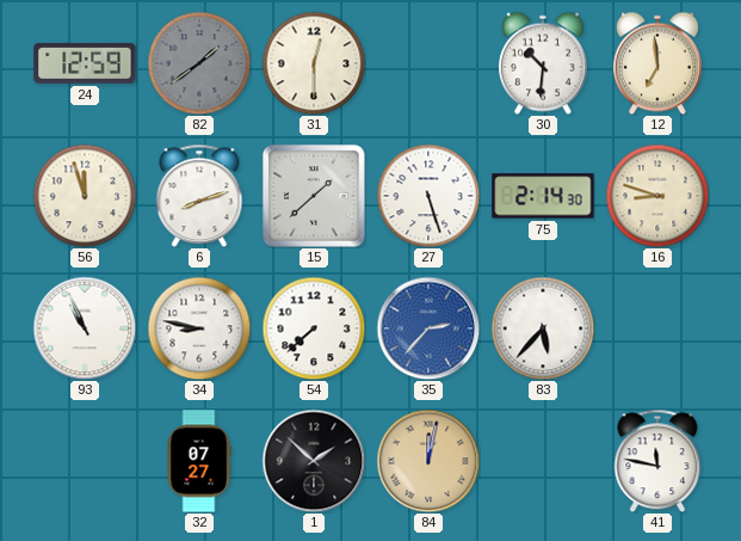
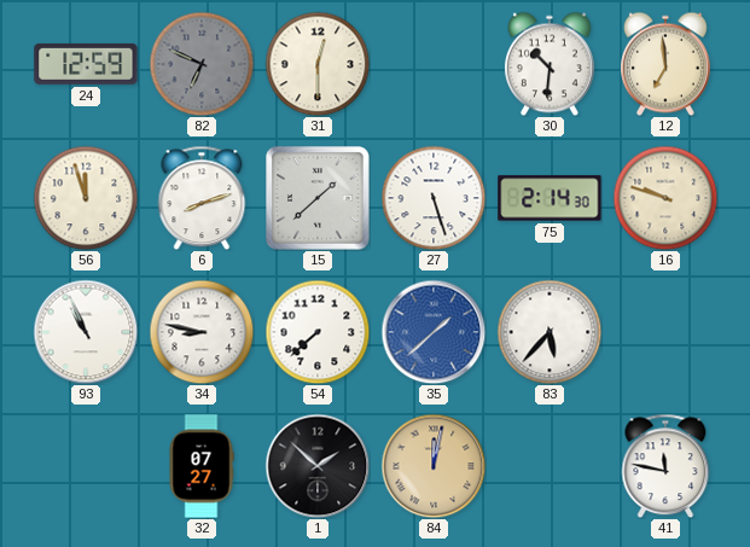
82: 1:39 -> 6:49 (202, 64)
16: 8:48 -> 9:48 (665, 198)
35: 2:37 -> 1:38 (434, 332)
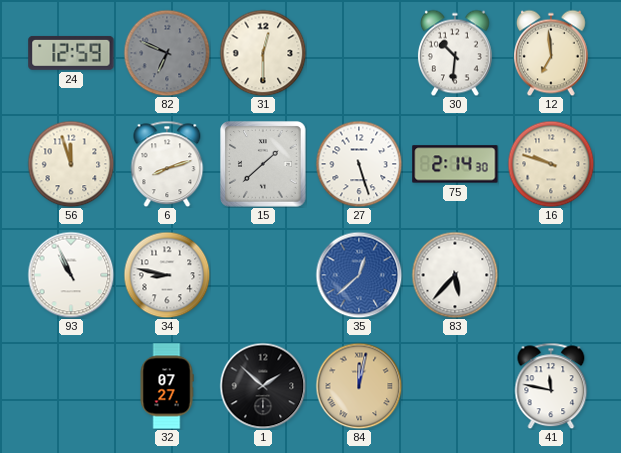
54: 7:38 -> none (318, 332)
35: 1:38 -> 12:38 (359, 275)
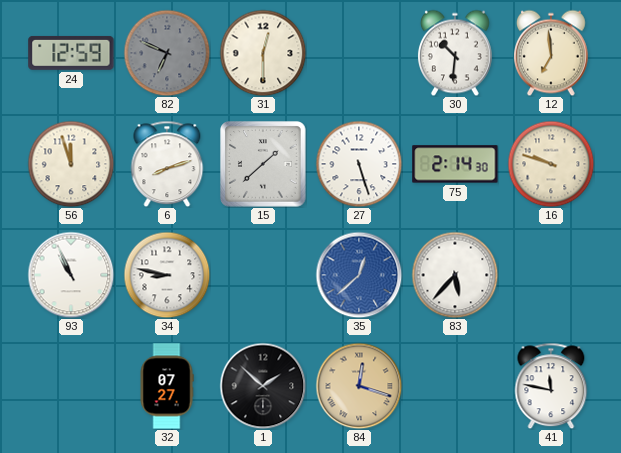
84: 12:02 -> 12:18 (359, 386)
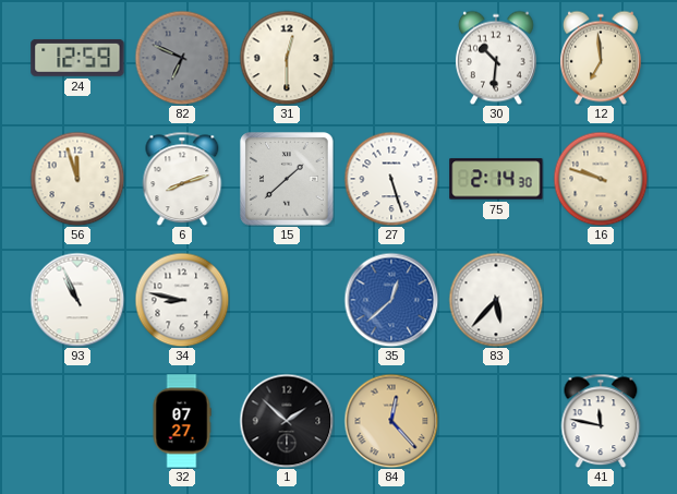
84: 12:18 -> 12:23 (391, 421)
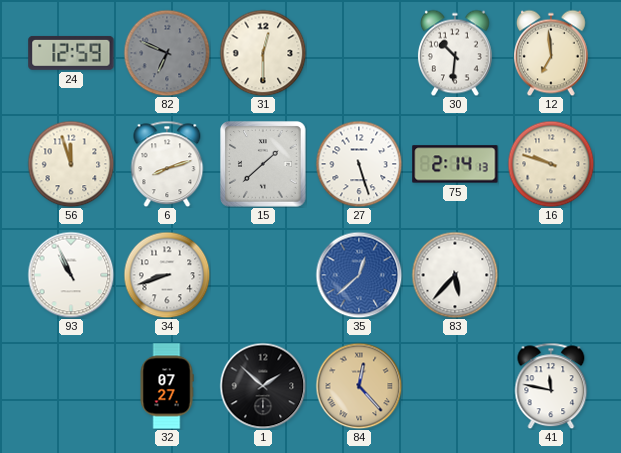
75: 2:14:30 -> 2:14:13 (455, 164)
34: 8:47 -> 8:42 (167, 275)
